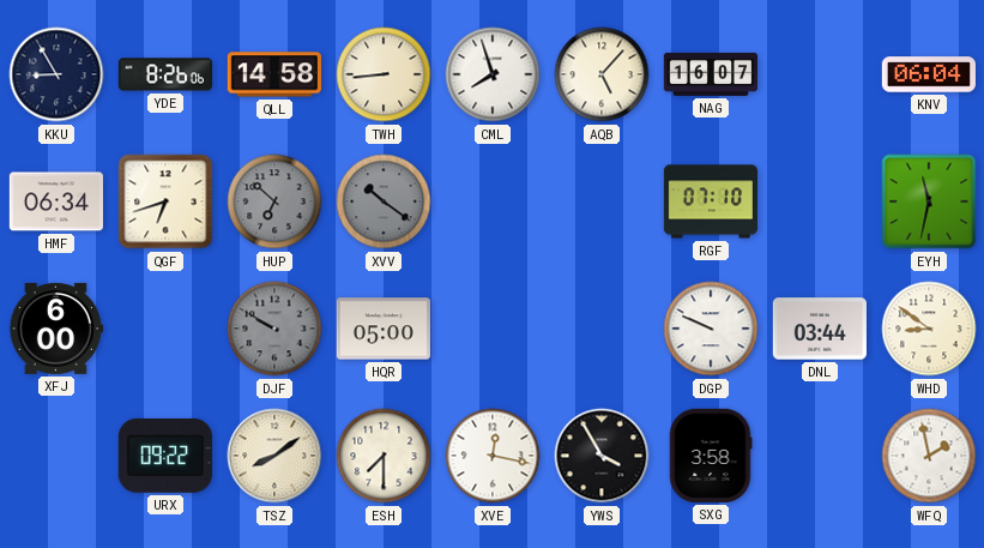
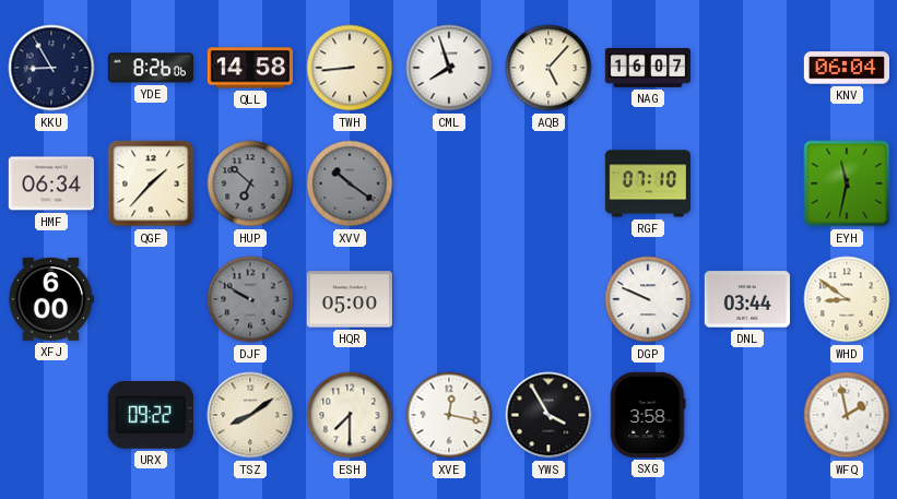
QGF: 6:42 -> 1:37 (151, 183)
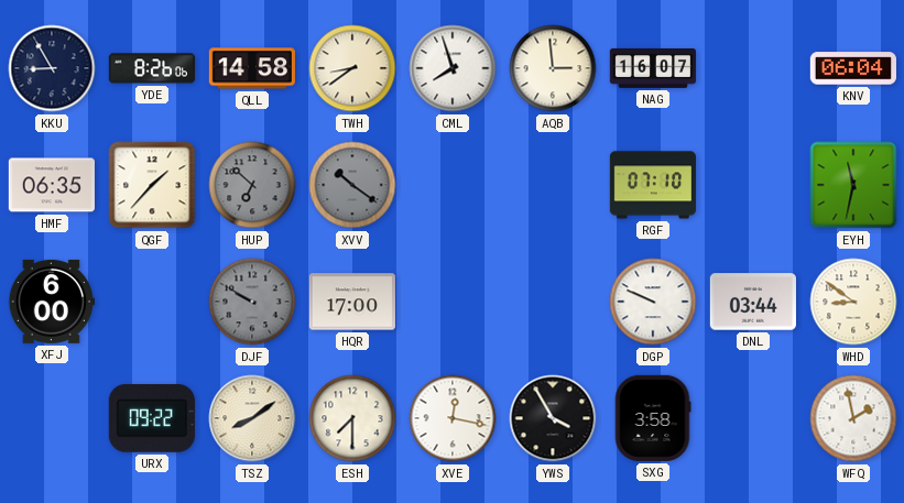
TWH: 8:44 -> 8:39 (352, 68)
AQB: 5:07 -> 2:59 (553, 68)
HMF: 06:34 -> 06:35 (52, 185)
HQR: 05:00 -> 17:00 (352, 302)
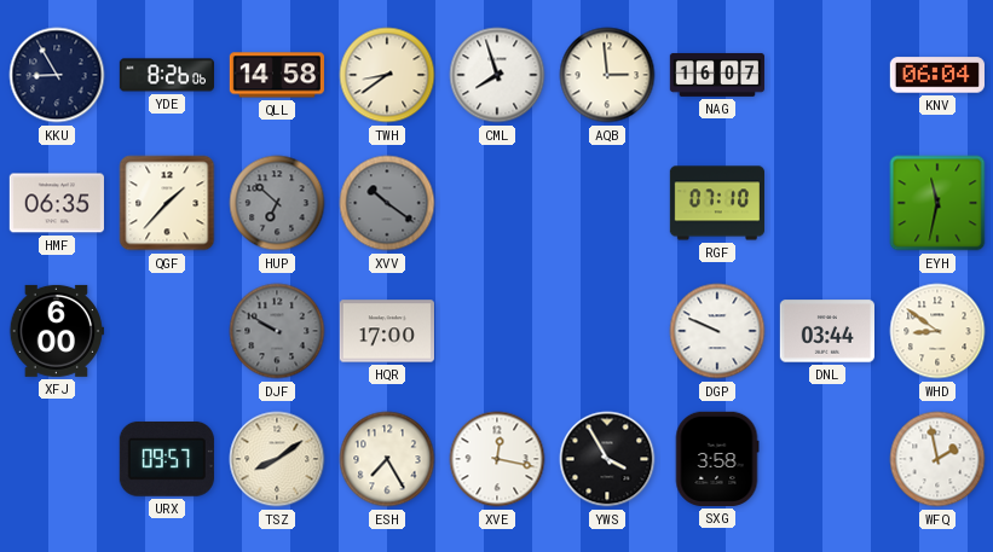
URX: 09:22 -> 09:57 (167, 459)
ESH: 7:30 -> 7:25 (387, 459)
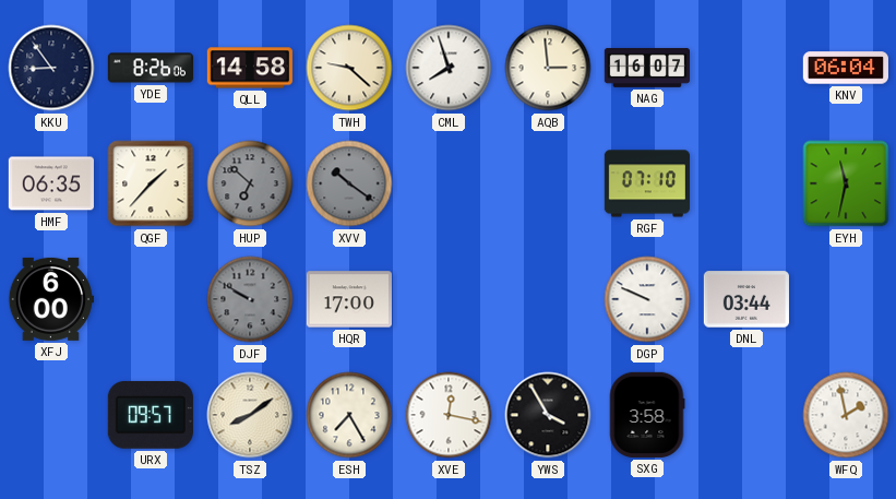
KKU: 8:55 -> 8:54 (51, 68)
TWH: 8:39 -> 9:22 (349, 68)
WHD: 8:51 -> none (937, 331)
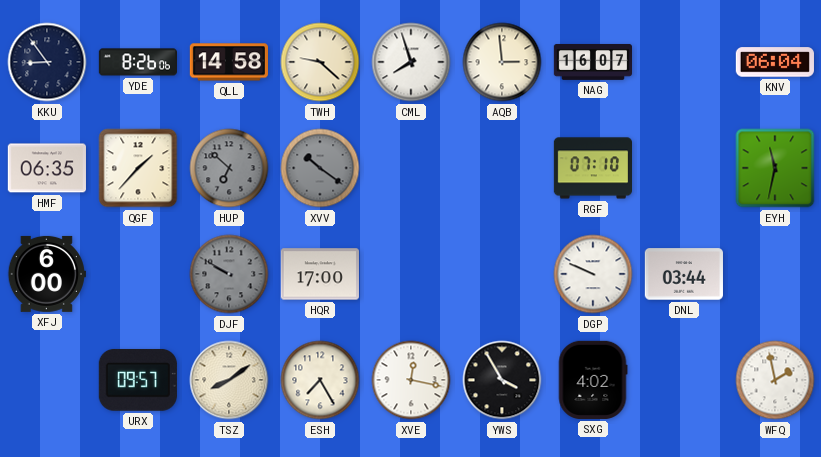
SXG: 3:58 -> 4:02 (593, 380)
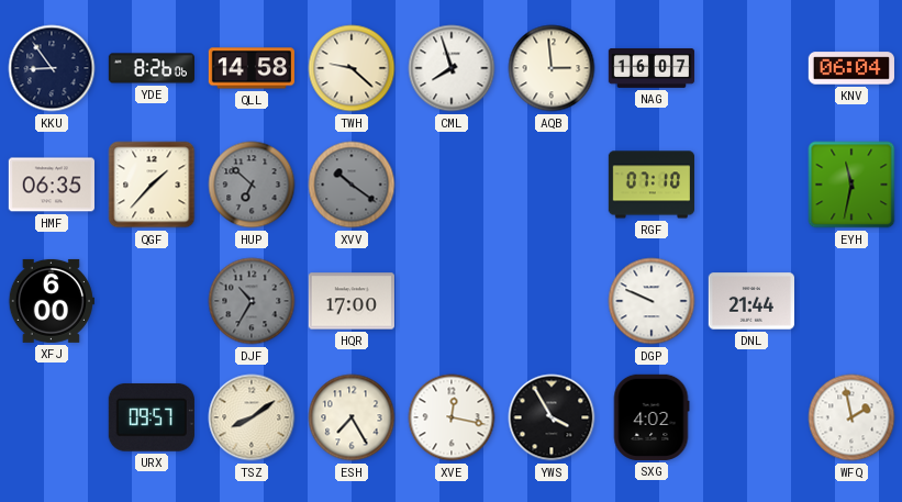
DJF: 9:50 -> 10:35 (252, 301)
DNL: 03:44 -> 21:44 (751, 301)
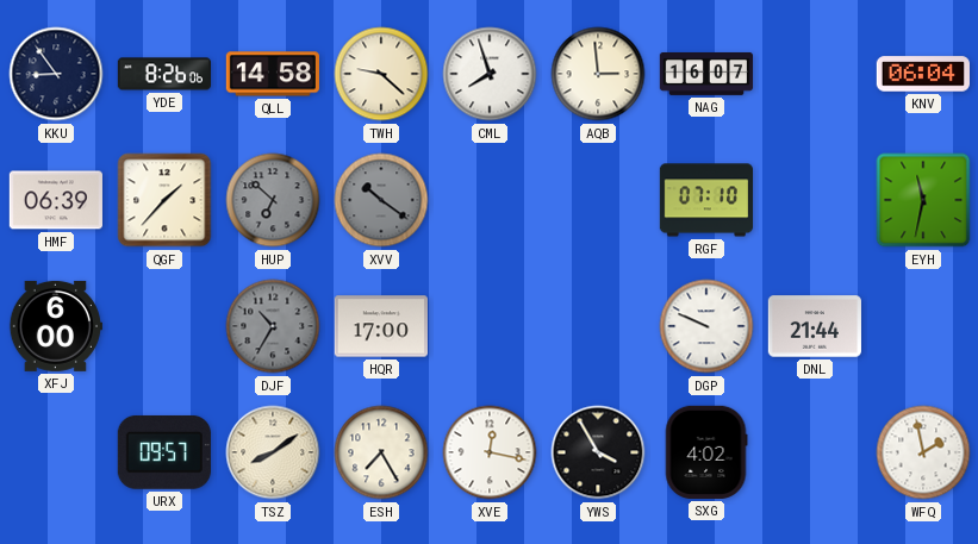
HMF: 06:35 -> 06:39 (56, 200)
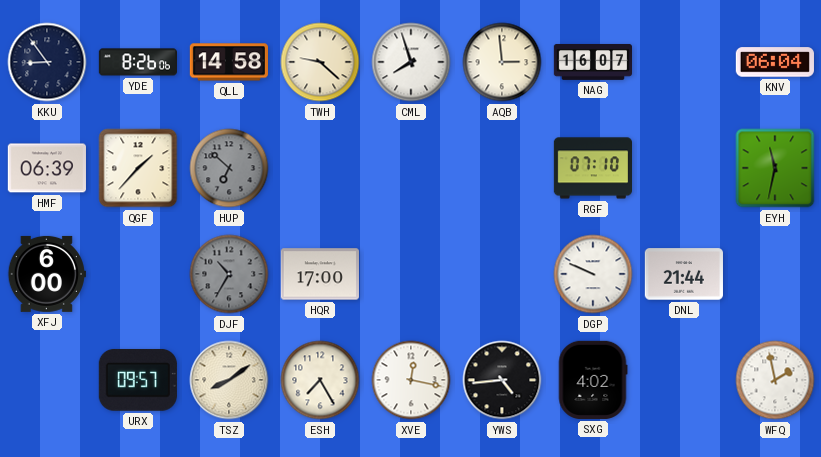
XVV: 10:21 -> none (381, 200)
YWS: 3:55 -> 4:44 (502, 380)
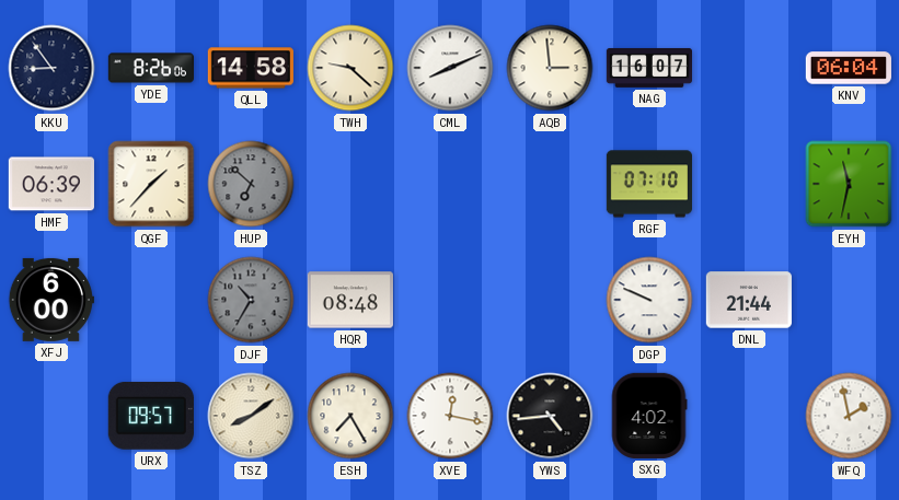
CML: 7:57 -> 8:11 (450, 68)
HQR: 17:00 -> 08:48 (350, 300)
